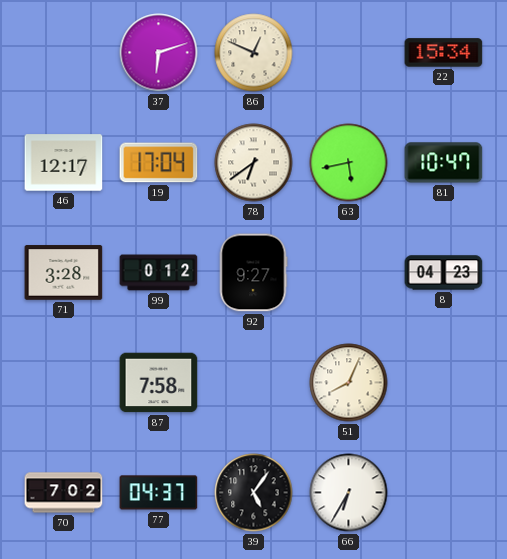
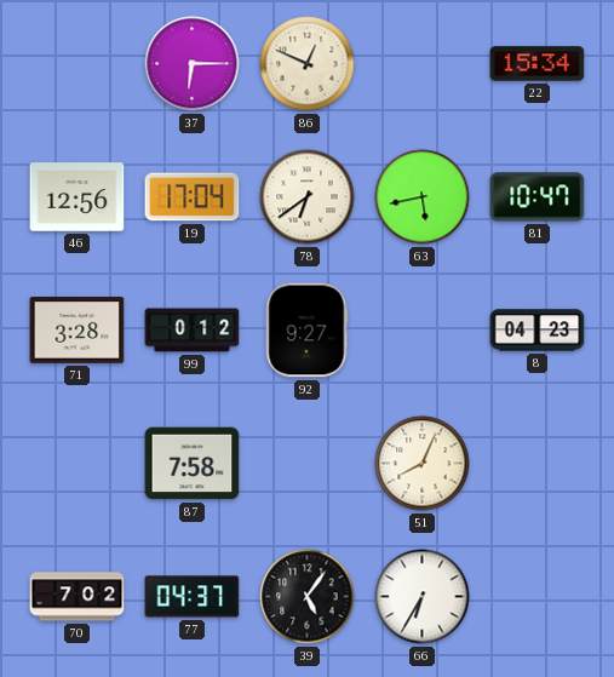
37: 6:12 -> 6:15 (193, 64)
46: 12:17 -> 12:56 (78, 197)
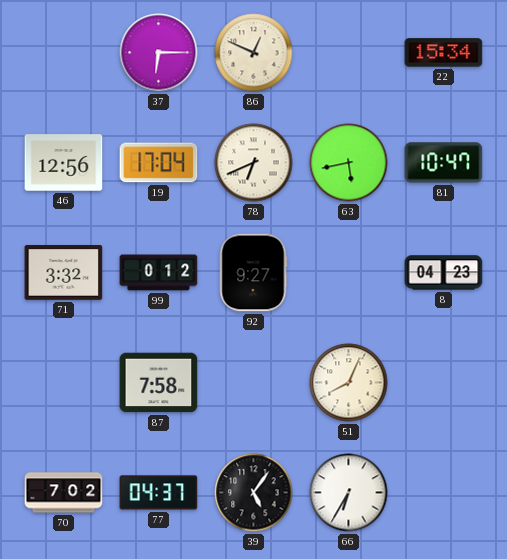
78: 6:39 -> 6:41 (254, 163)
71: 3:28 -> 3:32 (64, 273)
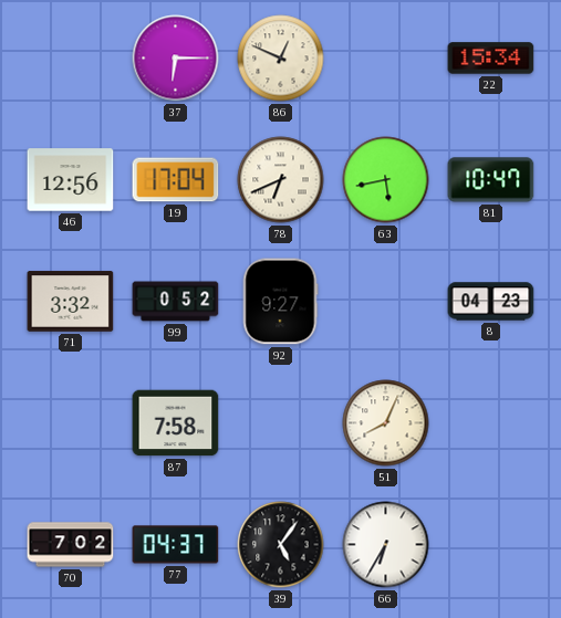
99: 0:12 -> 0:52 (176, 302)
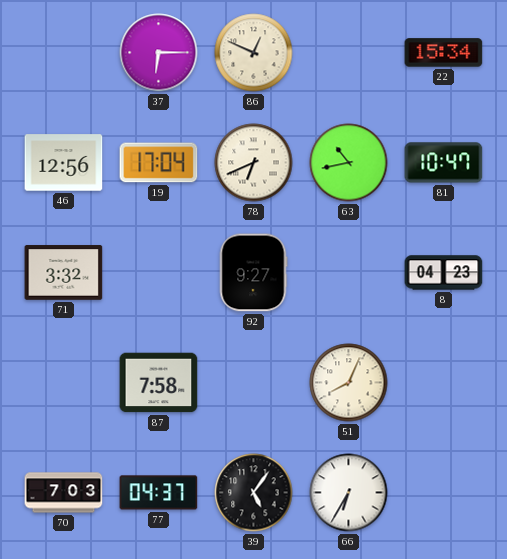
63: 5:43 -> 10:43 (349, 163)
99: 0:52 -> none (176, 302)
70: 7:02 -> 7:03 (64, 493)
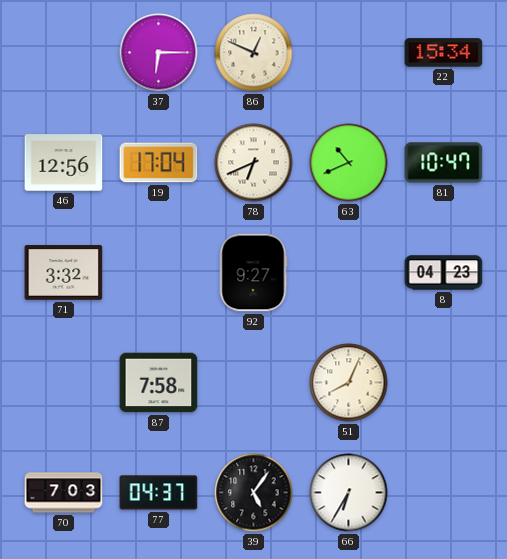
63: 10:43 -> 10:41 (349, 163)
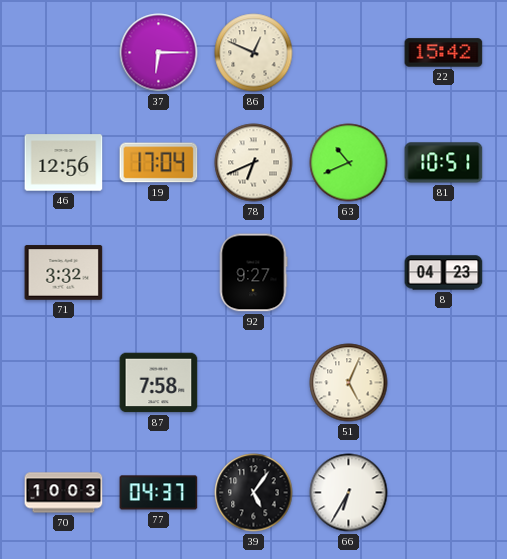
22: 15:34 -> 15:42 (444, 53)
81: 10:47 -> 10:51 (444, 163)
51: 8:04 -> 5:04 (349, 383)
70: 7:03 -> 10:03 (64, 493)
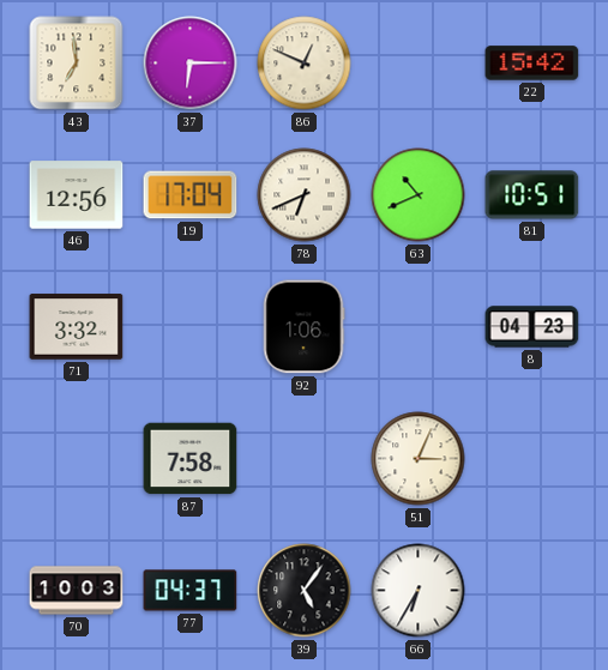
43: none -> 6:59 (77, 64)
92: 9:27 -> 1:06 (303, 327)
51: 5:04 -> 3:04 (419, 459)
